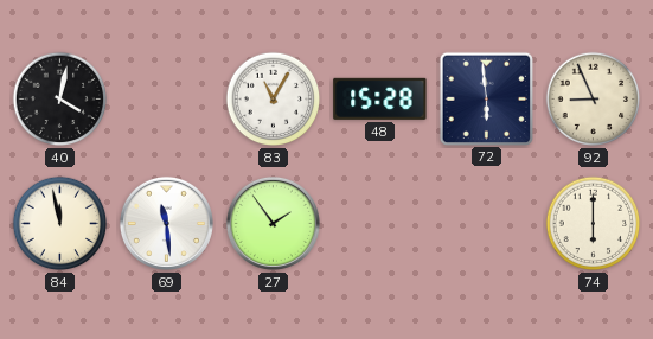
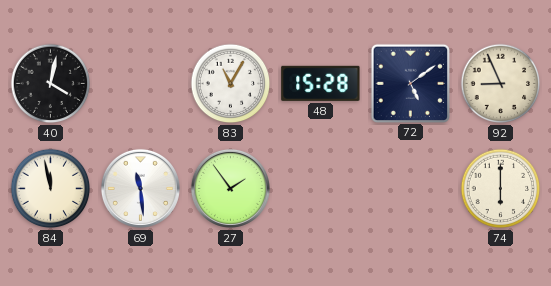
72: 5:59 -> 5:09 (410, 83)
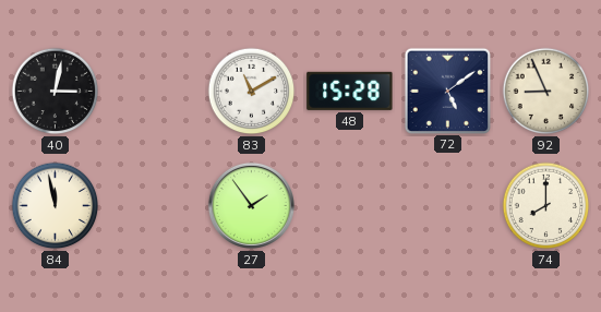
40: 4:02 -> 3:02 (56, 92)
83: 11:05 -> 11:10 (252, 92)
69: 11:29 -> none (140, 188)
74: 6:00 -> 8:00 (546, 206)
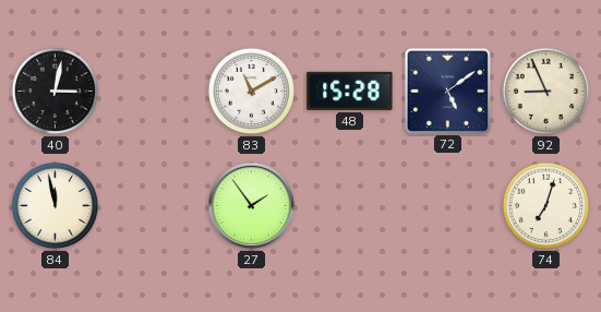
74: 8:00 -> 7:03 (546, 206)
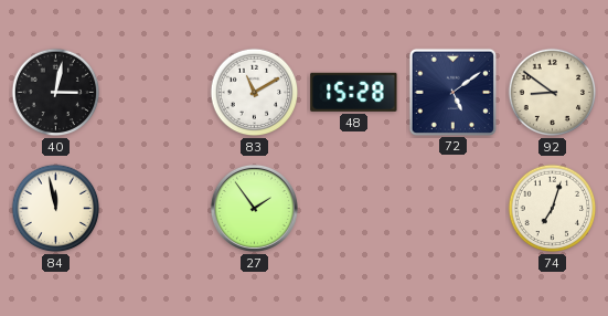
92: 8:56 -> 8:51 (553, 93)
